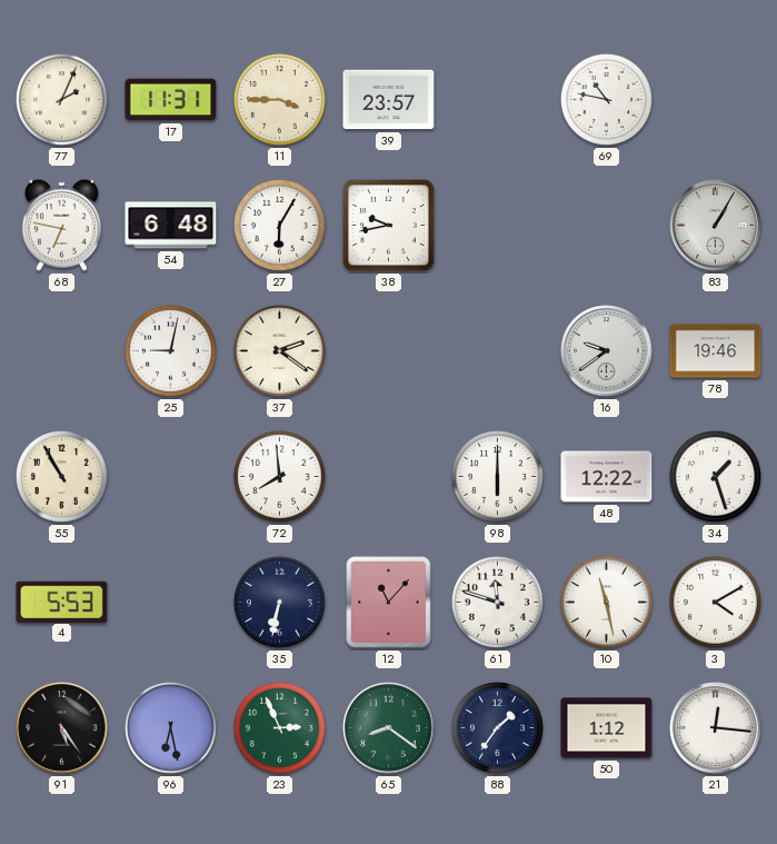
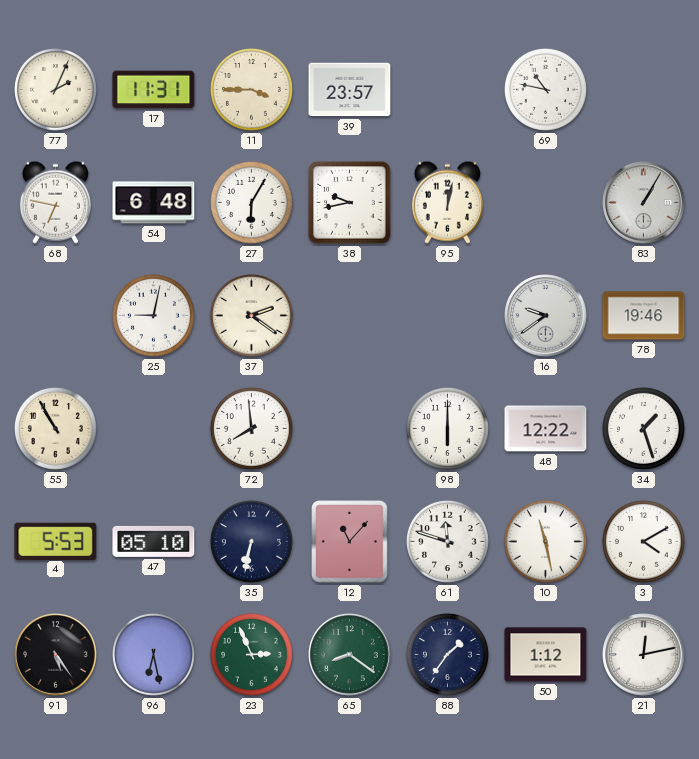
95: none -> 12:02 (447, 202)
47: none -> 05:10 (154, 541)
21: 12:16 -> 12:13 (644, 655)
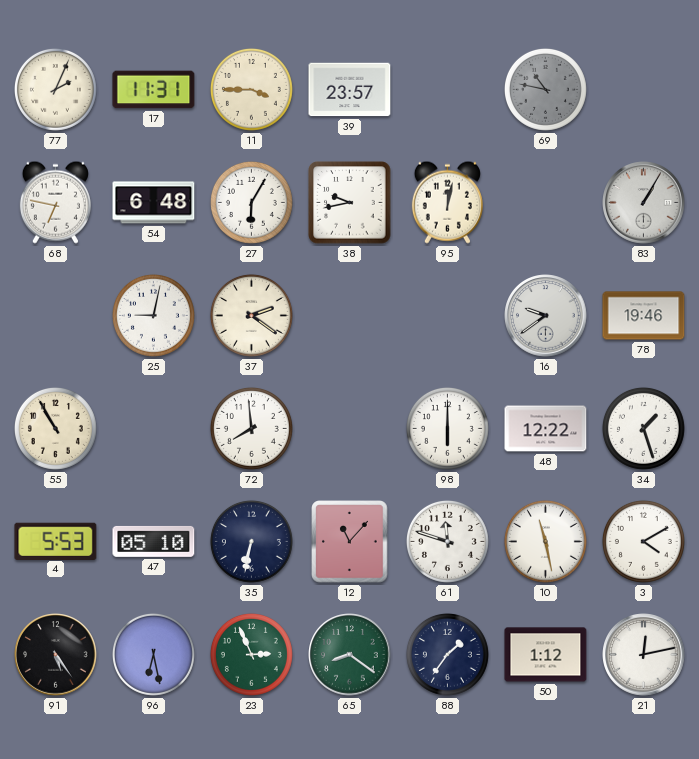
69 dial: white -> grey (545, 89)
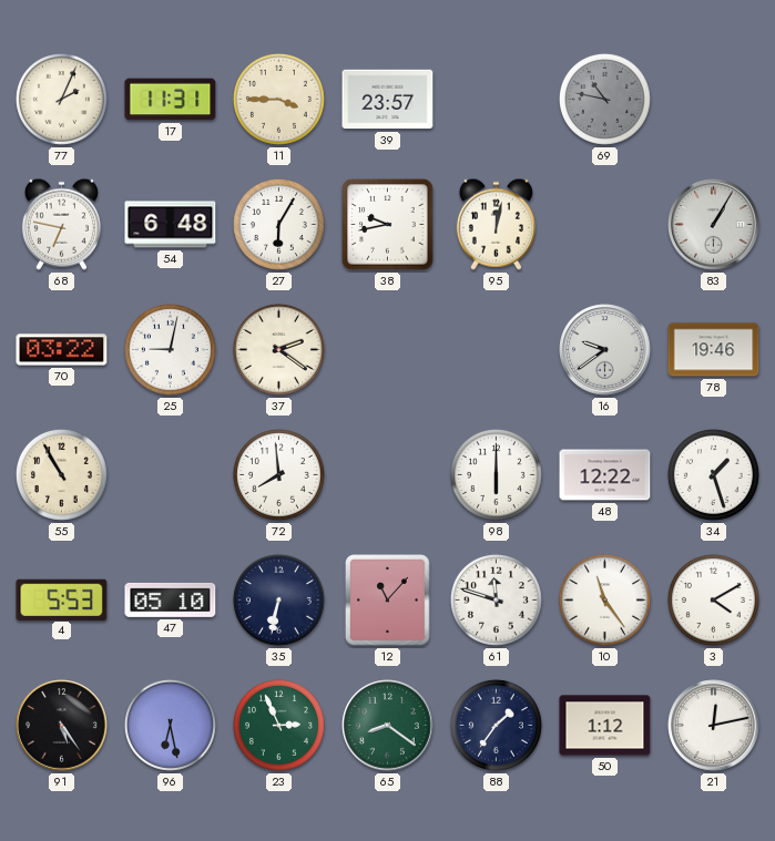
70: none -> 03:22 (62, 350)
10: 11:28 -> 11:24 (604, 599)
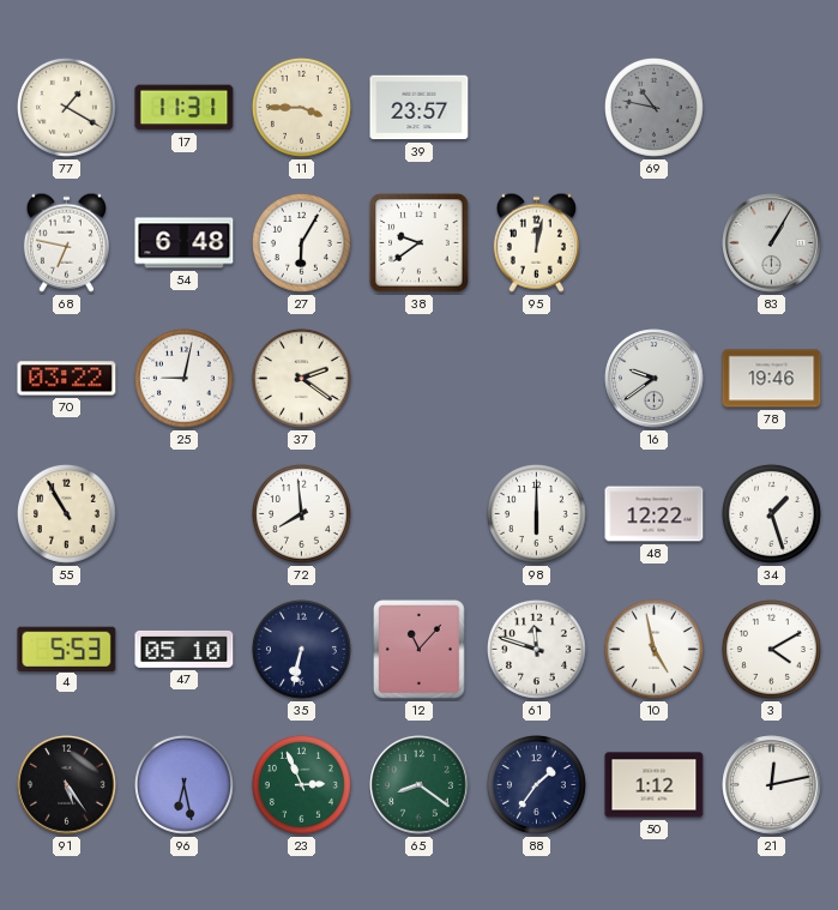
77: 2:04 -> 1:20 (66, 107)
38: 9:43 -> 9:39 (420, 243)
10: 11:24 -> 4:58 (653, 649)
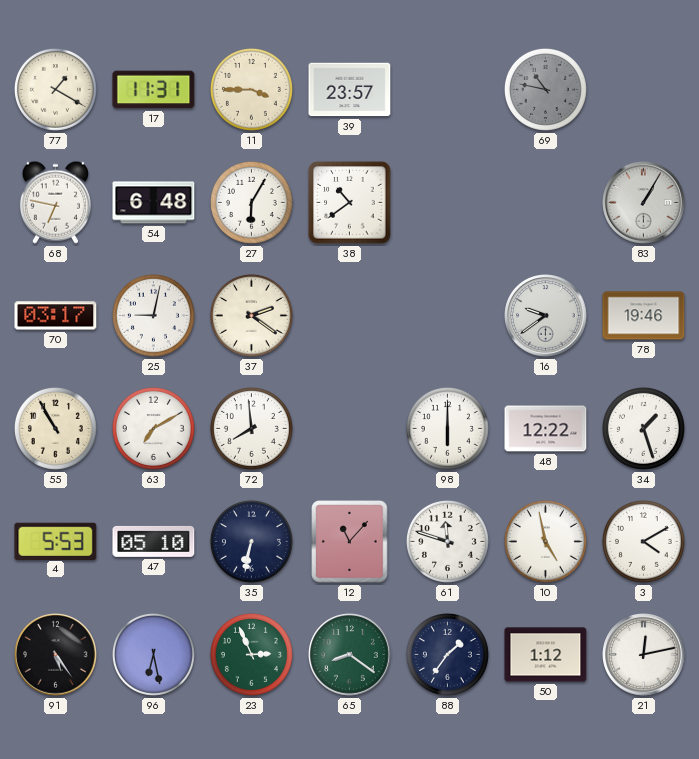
38: 9:39 -> 10:39 (350, 203)
95: 12:02 -> none (536, 242)
70: 03:22 -> 03:17 (56, 316)
63: none -> 7:10 (153, 428)
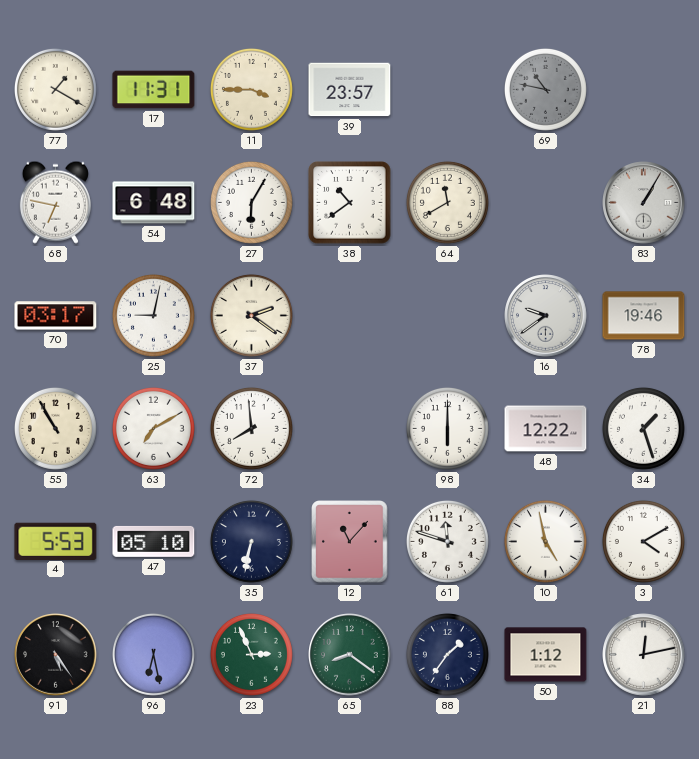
64: none -> 11:40 (447, 202)
